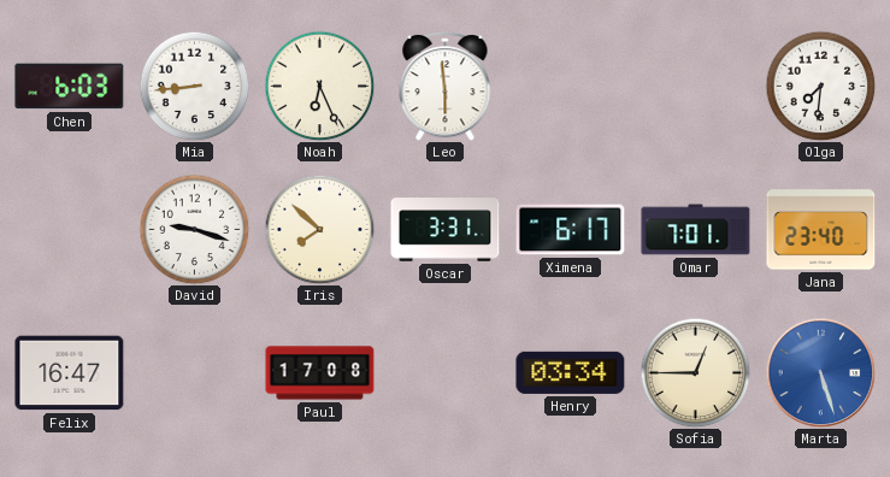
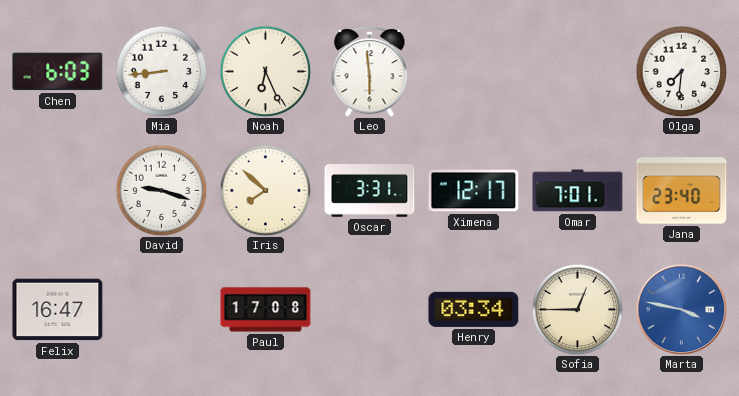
Ximena: 6:17 -> 12:17 (474, 191)
Marta: 5:27 -> 3:47 (681, 309)
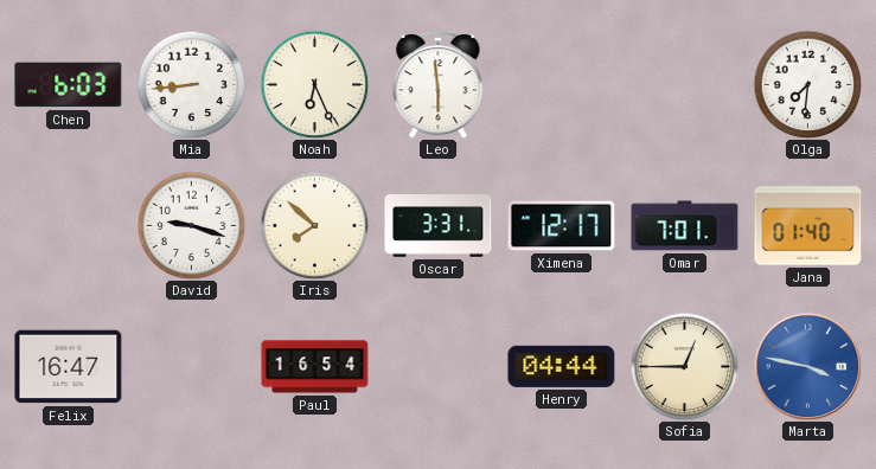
Jana: 23:40 -> 01:40 (808, 226)
Paul: 17:08 -> 16:54 (315, 367)
Henry: 03:34 -> 04:44 (562, 366)
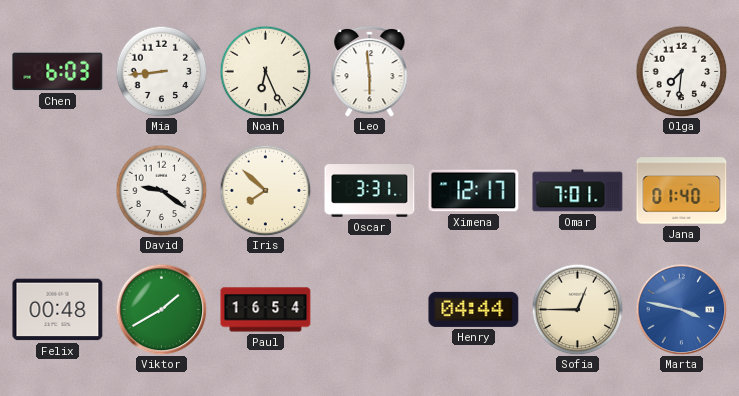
David: 9:18 -> 9:21 (161, 190)
Felix: 16:47 -> 00:48 (58, 310)
Viktor: none -> 1:40 (161, 309)
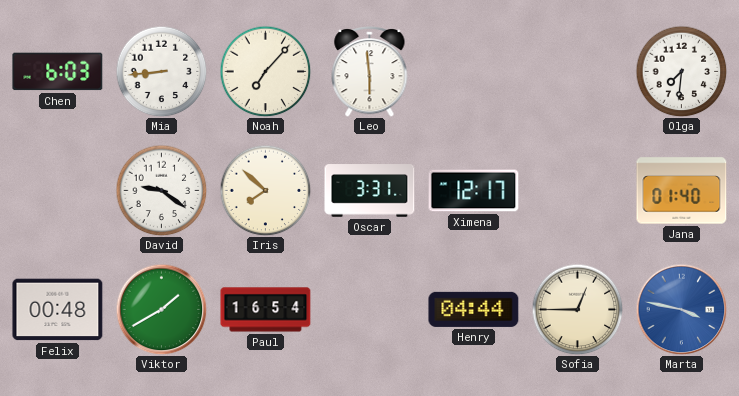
Noah: 6:26 -> 7:07 (265, 71)
Omar: 7:01 -> none (578, 191)
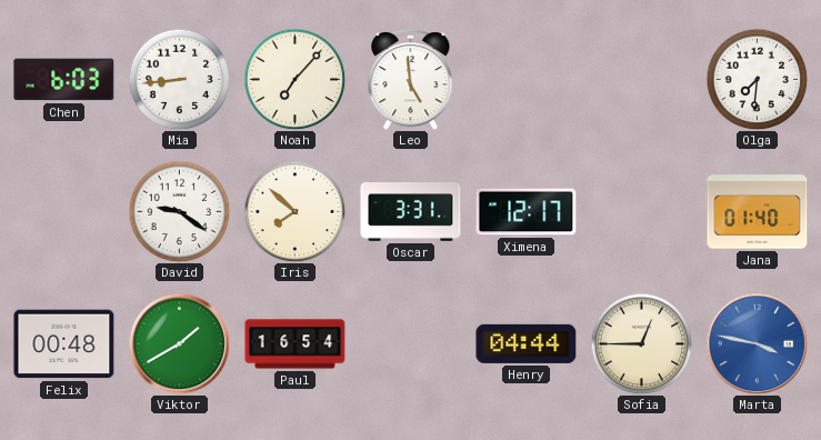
Leo: 5:59 -> 4:59 (411, 80)
